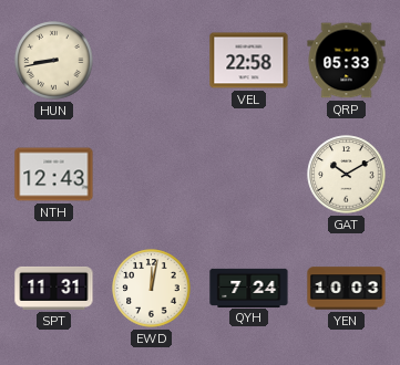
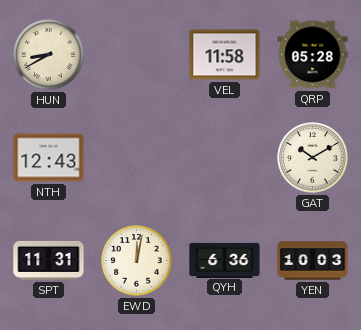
HUN: 8:43 -> 8:40 (49, 55)
VEL: 22:58 -> 11:58 (225, 55)
QRP: 05:33 -> 05:28 (313, 55)
QYH: 7:24 -> 6:36 (225, 260)
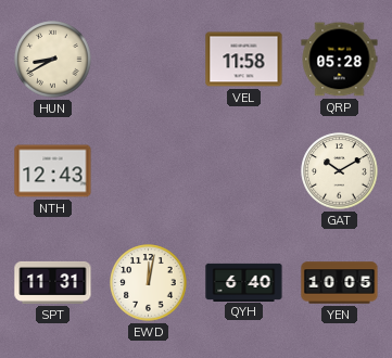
QYH: 6:36 -> 6:40 (244, 282)
YEN: 10:03 -> 10:05 (340, 283)
